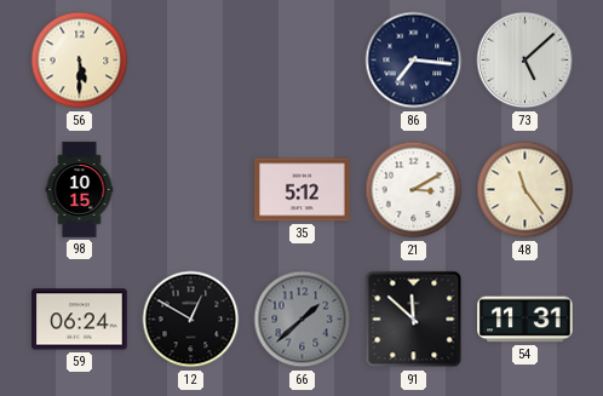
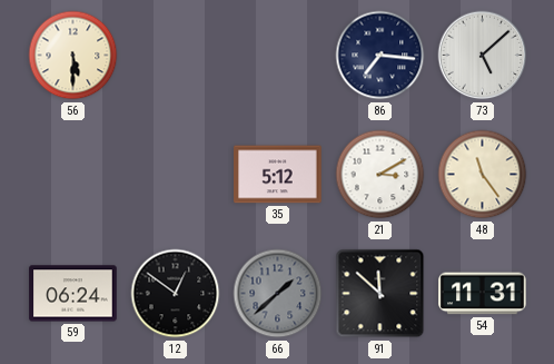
98: 10:15 -> none (80, 190)
12: 12:50 -> 12:51 (176, 294)
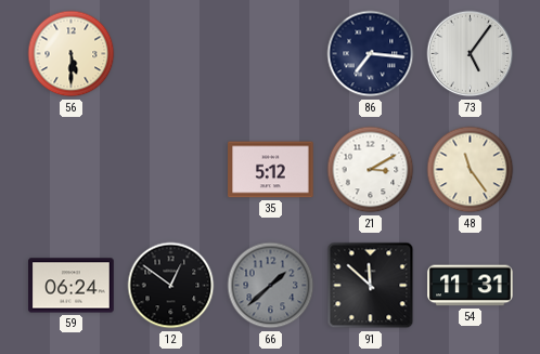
73: 5:08 -> 5:06 (471, 54)
